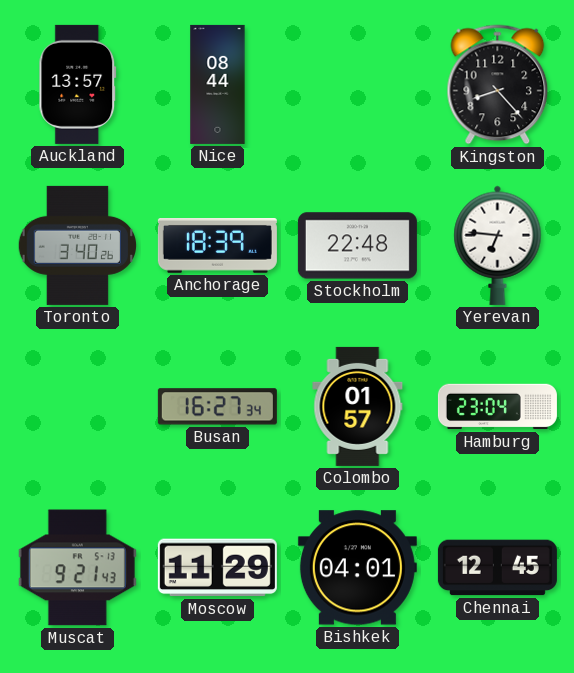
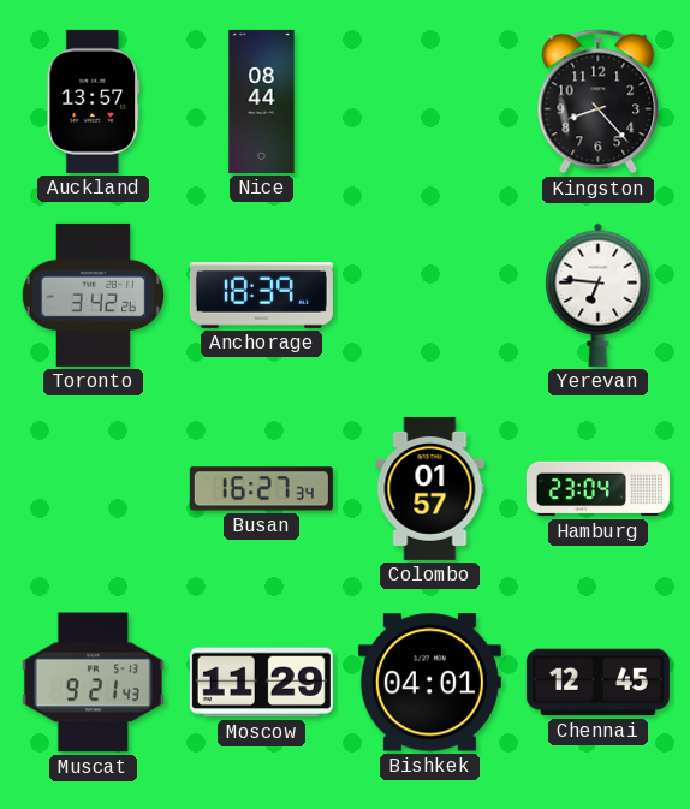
Toronto: 3:40 -> 3:42 (93, 295)
Stockholm: 22:48 -> none (357, 246)
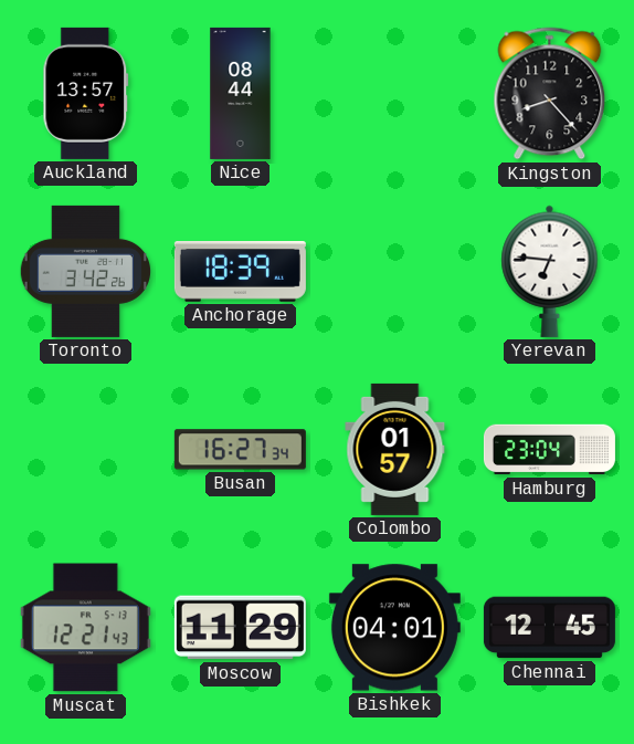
Muscat: 9:21 -> 12:21 (85, 628)
